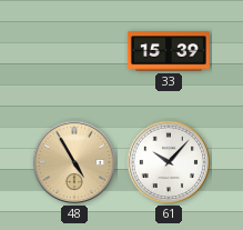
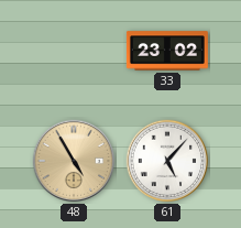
33: 15:39 -> 23:02 (167, 51)
61: 10:07 -> 5:07 (167, 161)
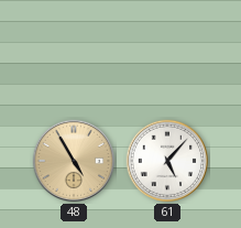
33: 23:02 -> none (167, 51)
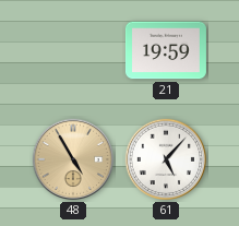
21: none -> 19:59 (166, 50)
